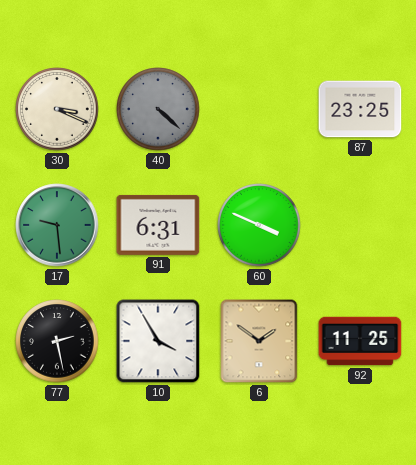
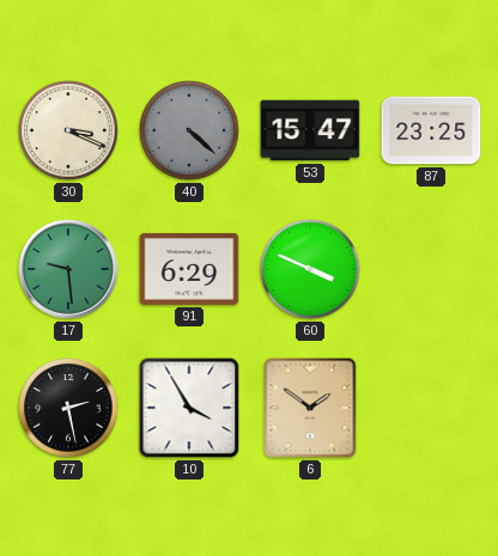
53: none -> 15:47 (310, 130)
91: 6:31 -> 6:29 (189, 269)
92: 11:25 -> none (360, 341)
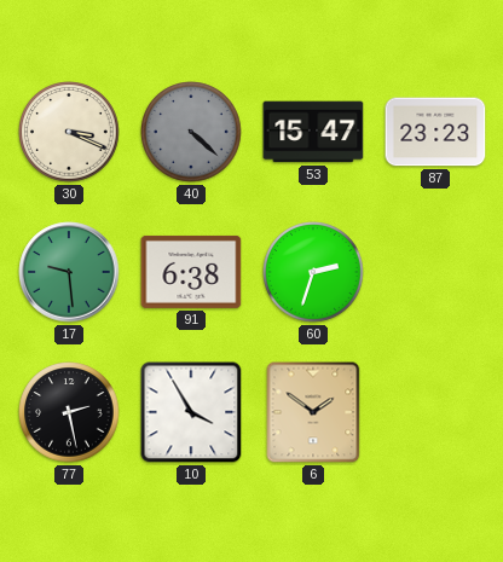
87: 23:25 -> 23:23 (435, 132)
91: 6:29 -> 6:38 (191, 272)
60: 3:49 -> 2:33 (313, 272)
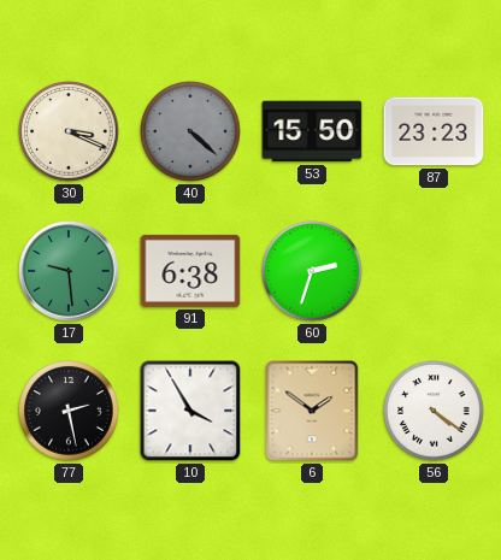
53: 15:47 -> 15:50 (312, 131)
56: none -> 4:21 (434, 411)
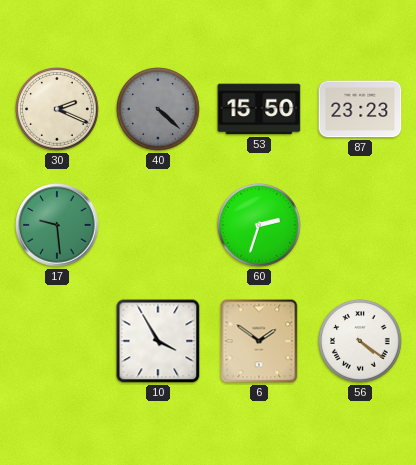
30: 3:19 -> 2:19 (57, 109)
91: 6:38 -> none (190, 271)
77: 2:28 -> none (69, 411)
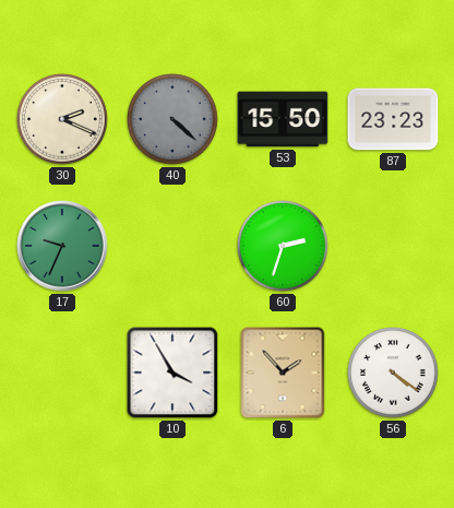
17: 9:29 -> 9:34 (62, 246)
6: 1:51 -> 1:53 (283, 373)
